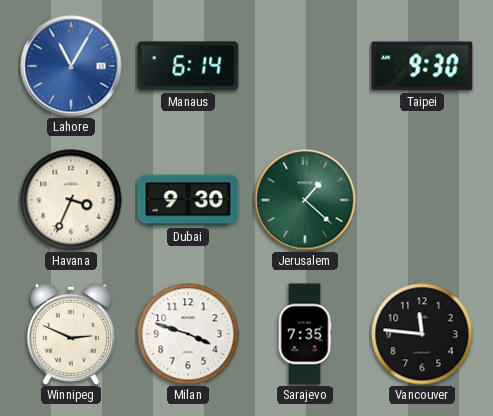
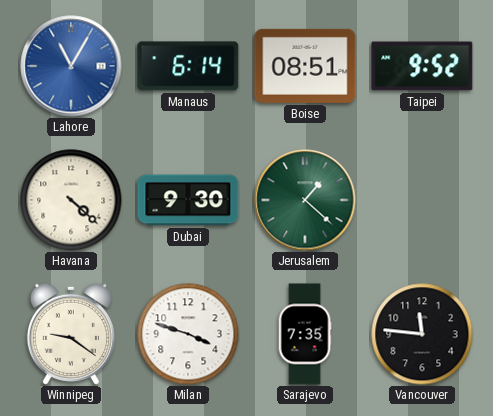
Boise: none -> 08:51 (305, 66)
Taipei: 9:30 -> 9:52 (422, 66)
Havana: 3:34 -> 4:22 (71, 200)
Winnipeg: 2:49 -> 9:21 (71, 334)
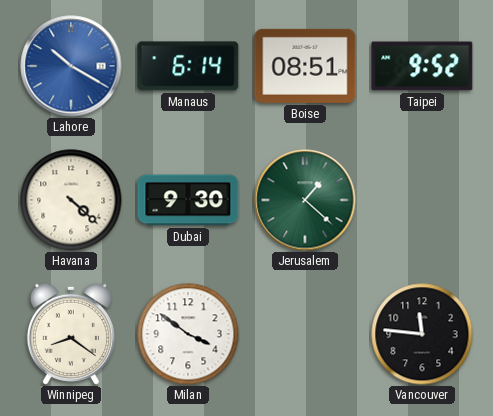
Lahore: 11:05 -> 10:20 (71, 66)
Winnipeg: 9:21 -> 8:21 (71, 334)
Milan: 3:48 -> 3:51 (188, 334)
Sarajevo: 7:35 -> none (305, 334)
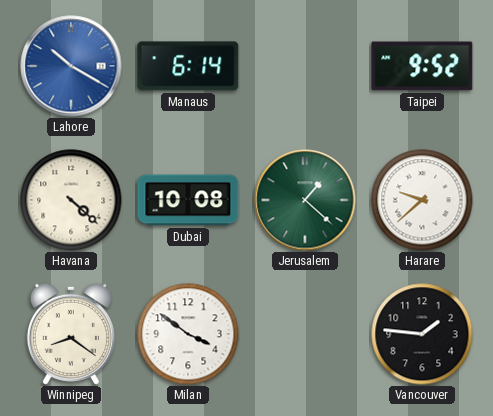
Boise: 08:51 -> none (305, 66)
Dubai: 9:30 -> 10:08 (188, 200)
Harare: none -> 9:38 (422, 200)
Vancouver: 11:46 -> 1:46 (422, 334)
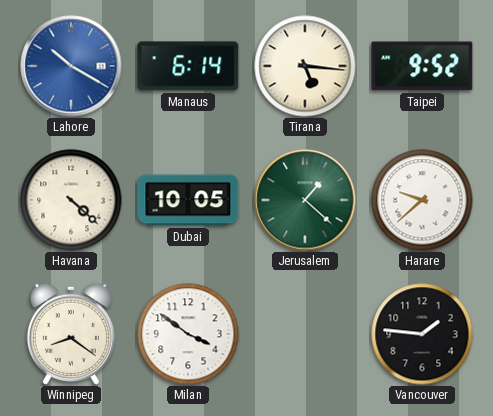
Tirana: none -> 5:16 (305, 66)
Dubai: 10:08 -> 10:05 (188, 200)
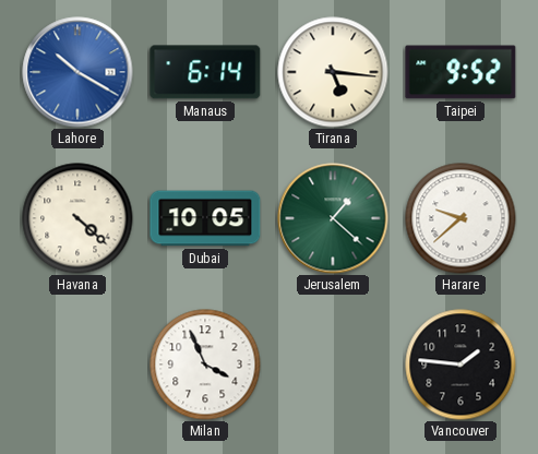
Winnipeg: 8:21 -> none (71, 334)
Milan: 3:51 -> 3:56 (205, 365)
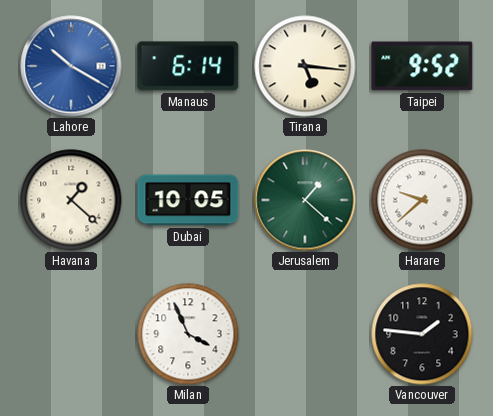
Havana: 4:22 -> 1:22 (71, 200)
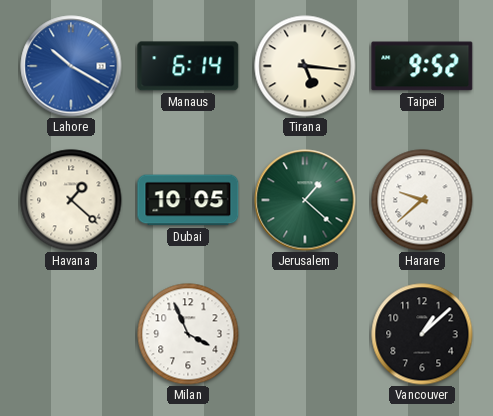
Vancouver: 1:46 -> 1:08 (422, 334)
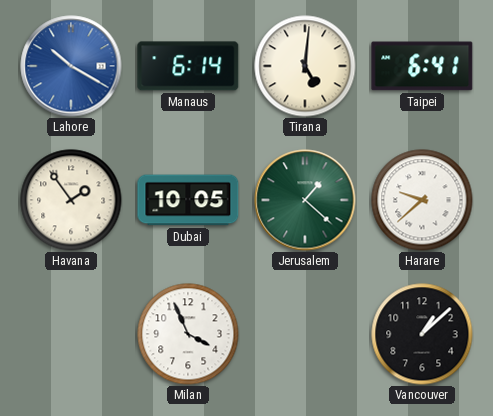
Tirana: 5:16 -> 5:01 (305, 66)
Taipei: 9:52 -> 6:41 (422, 66)
Havana: 1:22 -> 1:54 (71, 200)
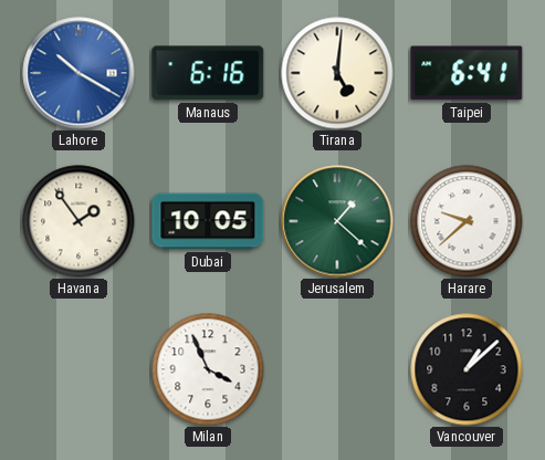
Manaus: 6:14 -> 6:16 (208, 73)
